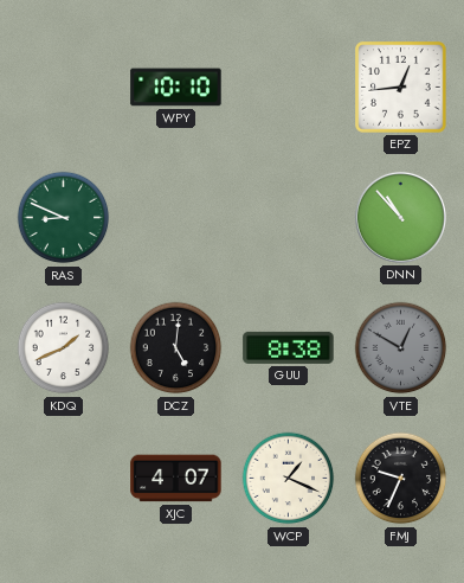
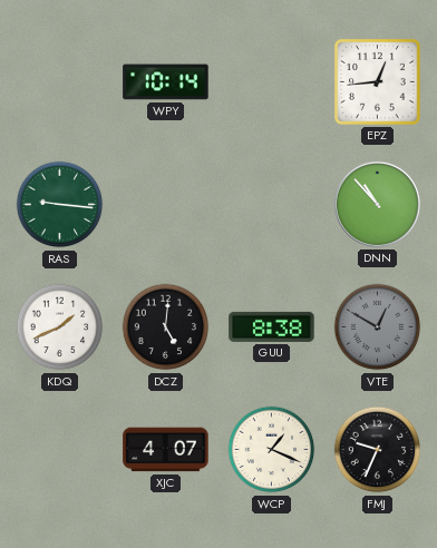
WPY: 10:10 -> 10:14 (166, 82)
RAS: 8:49 -> 9:16 (60, 205)
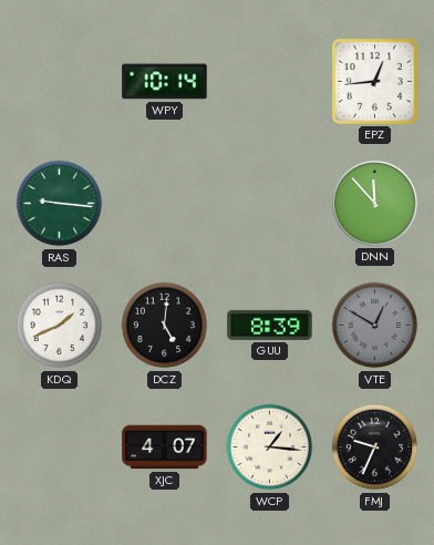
DNN: 10:53 -> 11:53 (374, 203)
GUU: 8:38 -> 8:39 (270, 325)
WCP: 1:19 -> 1:16 (270, 448)
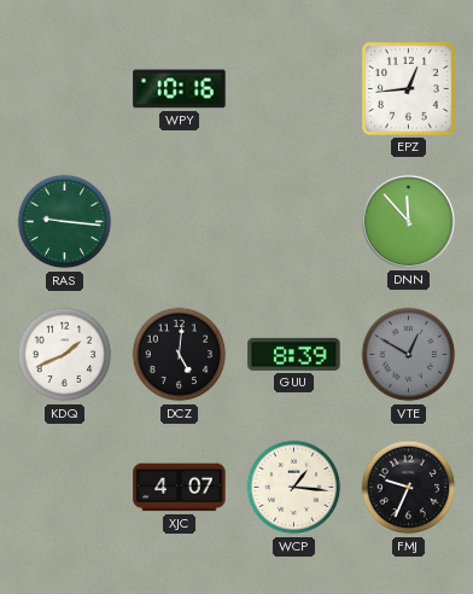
WPY: 10:14 -> 10:16 (180, 89)
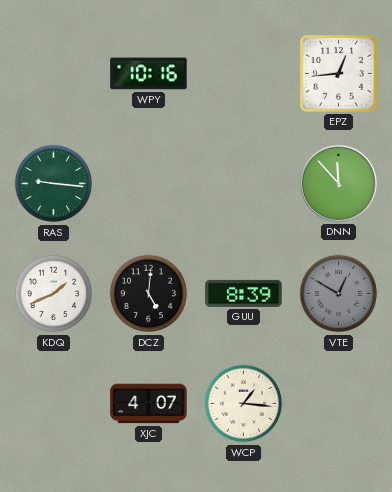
FMJ: 9:34 -> none (409, 488)
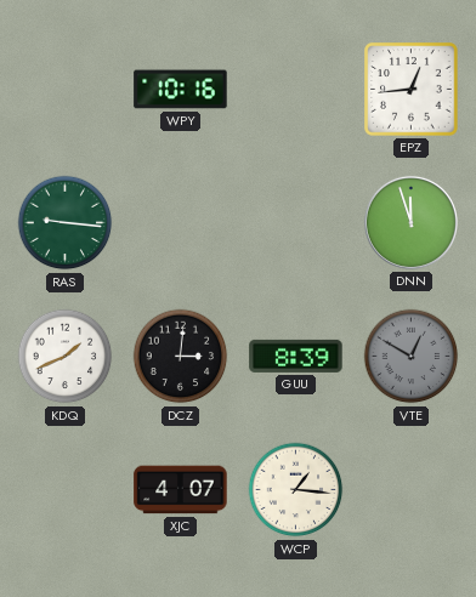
DNN: 11:53 -> 11:57 (410, 222)
DCZ: 5:01 -> 3:01 (181, 357)
